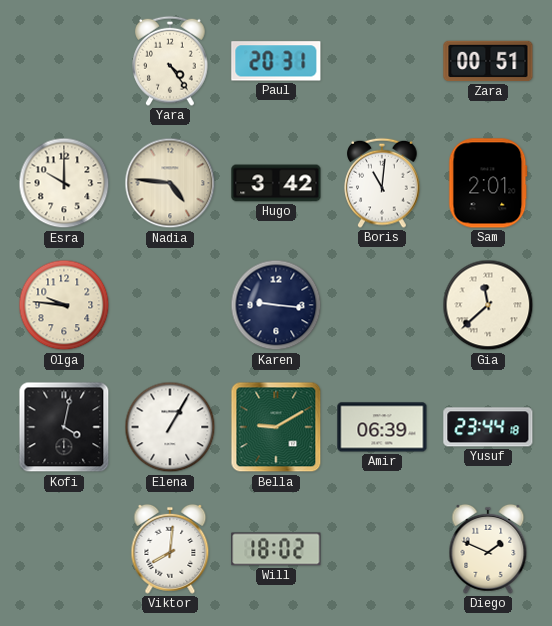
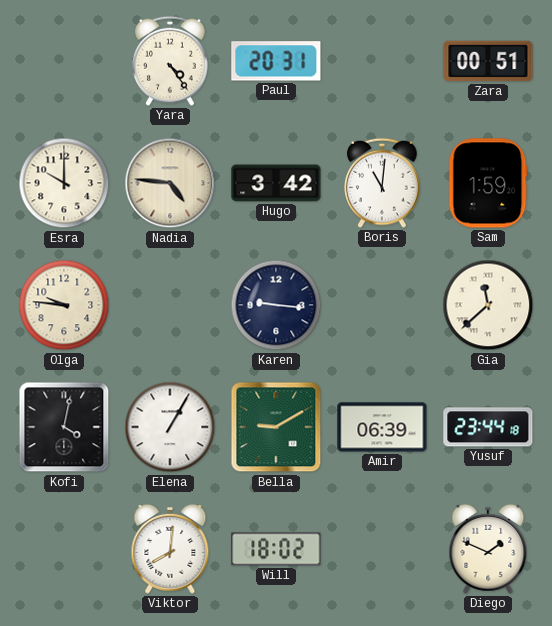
Sam: 2:01 -> 1:59 (488, 183)
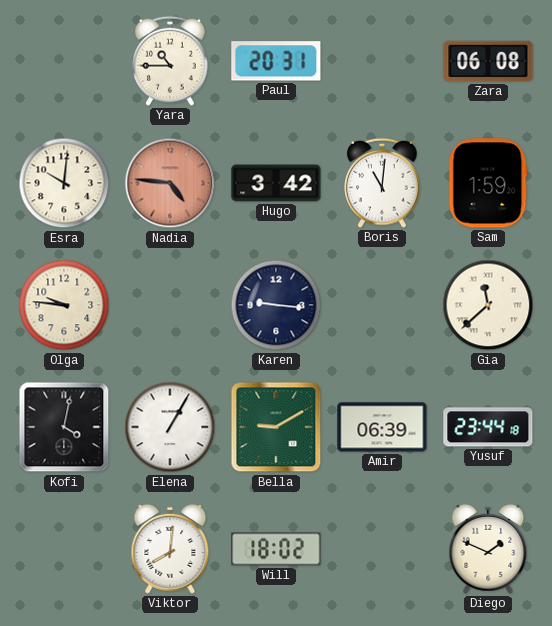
Yara: 4:24 -> 10:45 (170, 61)
Zara: 00:51 -> 06:08 (488, 61)
Esra: 10:00 -> 10:01 (64, 183)
Nadia dial: cream -> salmon (170, 183)
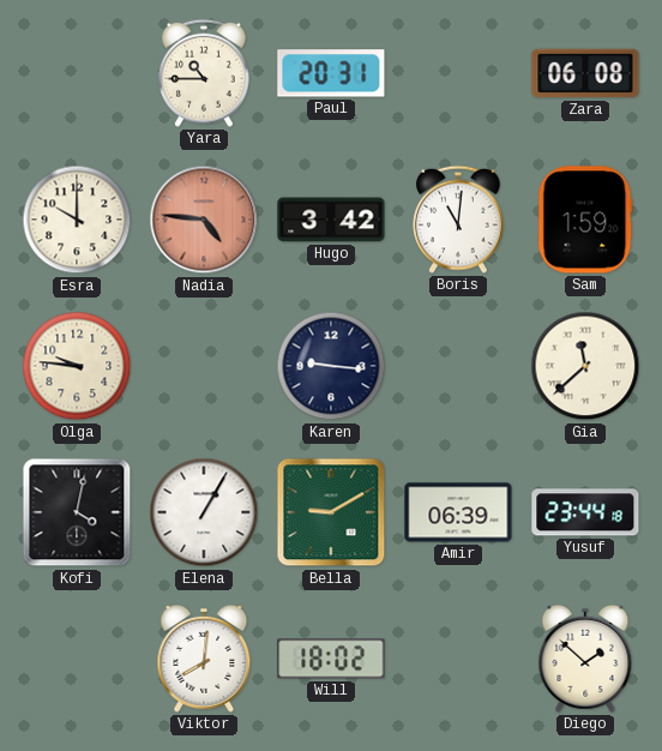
Esra: 10:01 -> 10:00 (77, 220)
Diego: 1:49 -> 1:52 (585, 659)
